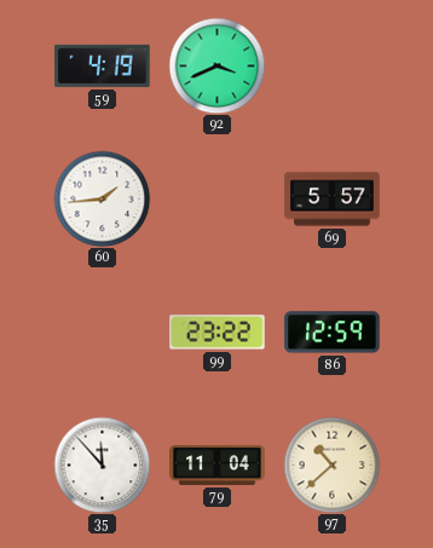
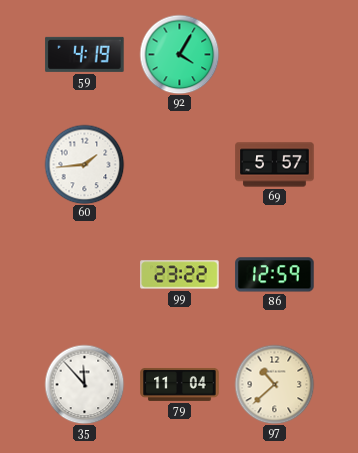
92: 3:41 -> 4:05 (179, 54)
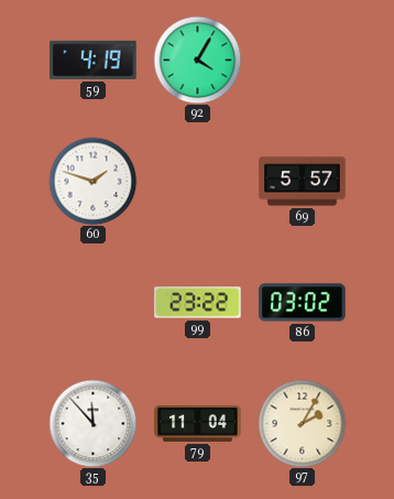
60: 1:44 -> 1:48 (92, 181)
86: 12:59 -> 03:02 (303, 303)
97: 10:38 -> 2:05 (302, 423)
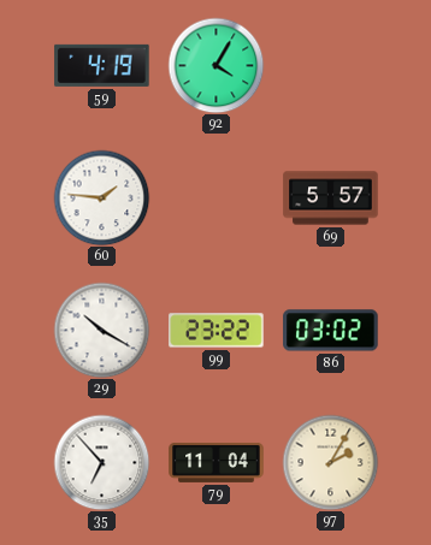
60: 1:48 -> 1:46 (101, 197)
29: none -> 10:20 (101, 330)
35: 11:53 -> 6:53 (101, 462)
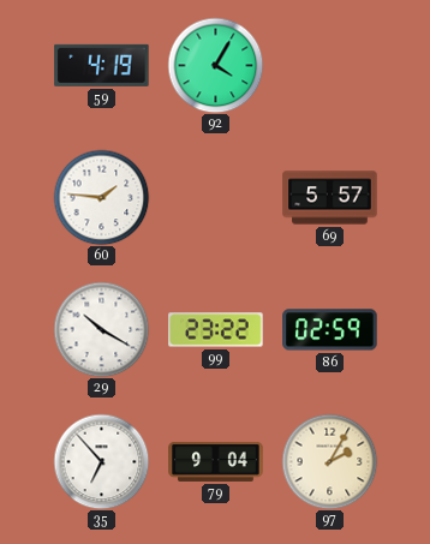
86: 03:02 -> 02:59 (330, 330)
79: 11:04 -> 9:04 (216, 461)
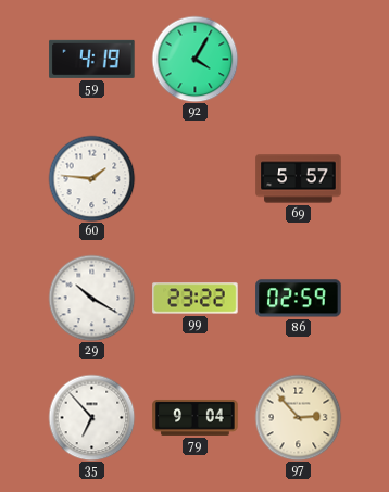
97: 2:05 -> 2:53 (298, 417)
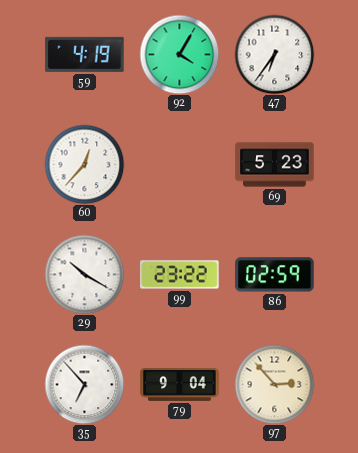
47: none -> 6:36 (274, 54)
60: 1:46 -> 12:37 (84, 164)
69: 5:57 -> 5:23 (275, 165)
